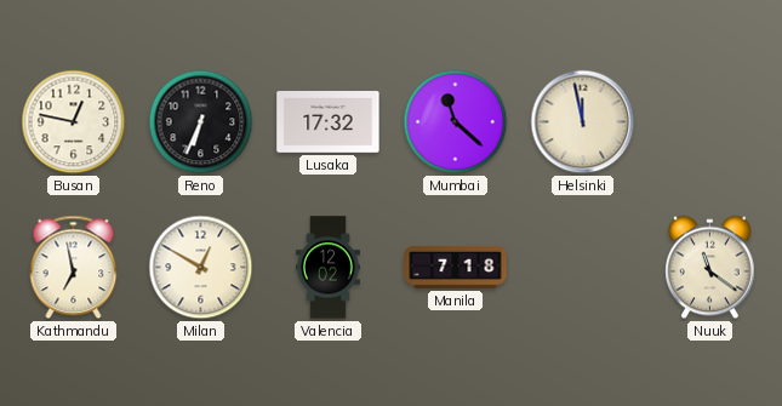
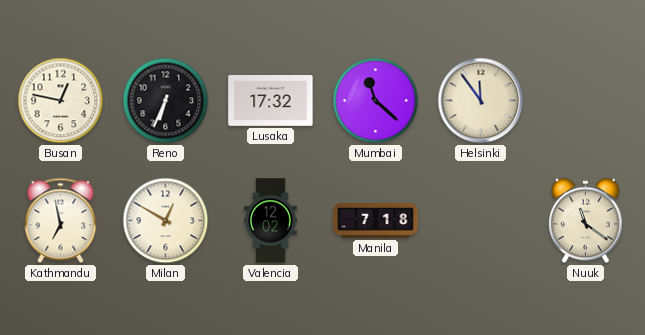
Helsinki: 11:58 -> 11:54 (481, 101)
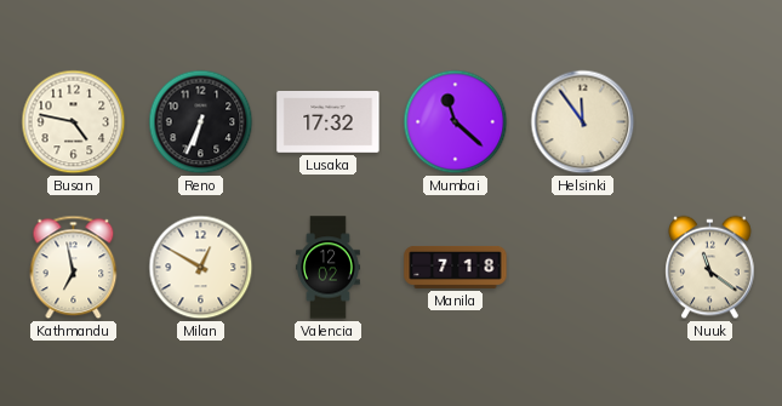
Busan: 12:47 -> 4:47 (74, 122)
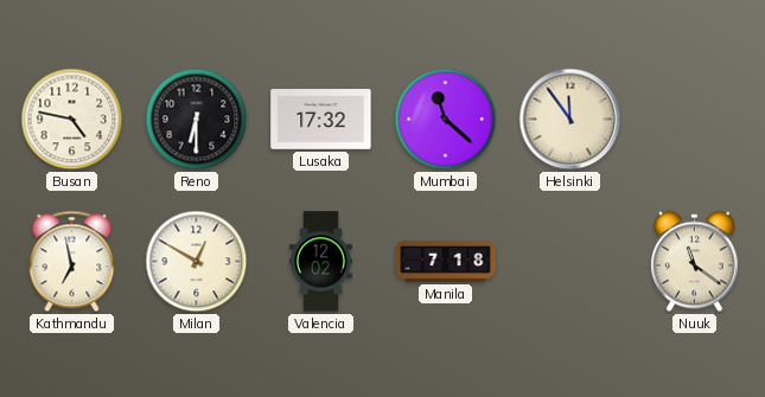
Reno: 6:34 -> 6:30 (197, 120)
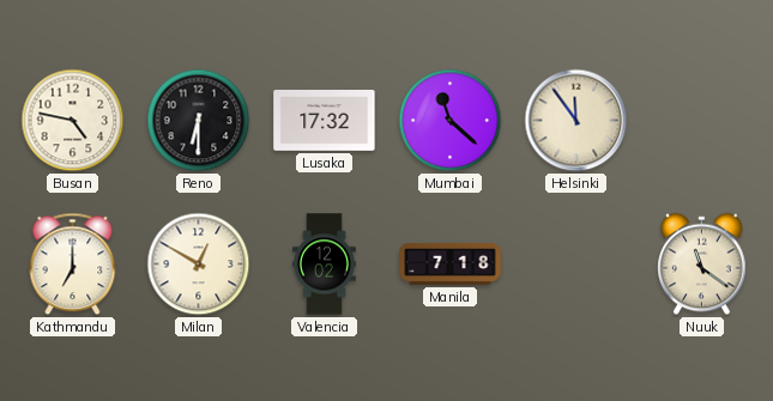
Kathmandu: 6:58 -> 7:00 (73, 265)
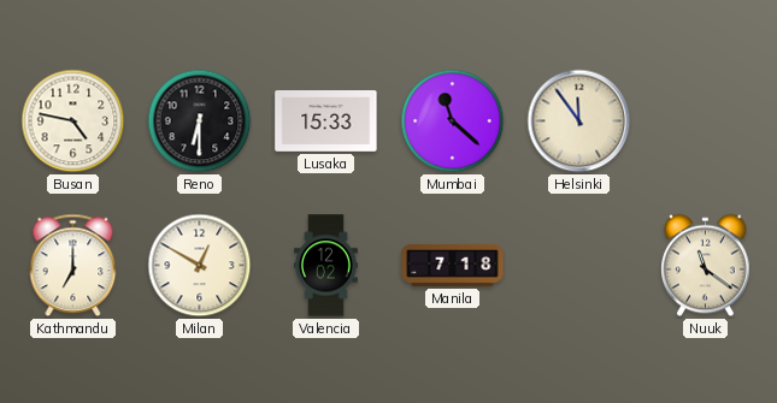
Lusaka: 17:32 -> 15:33 (326, 122)
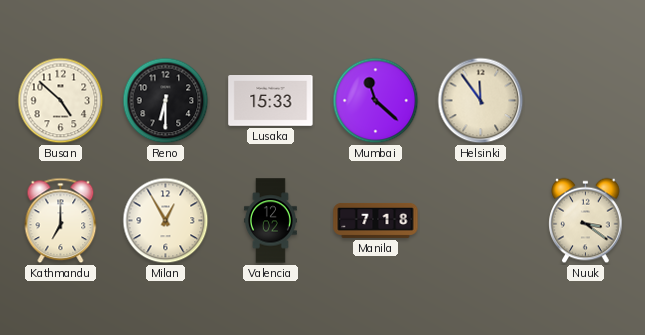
Busan: 4:47 -> 4:52 (61, 101)
Milan: 12:50 -> 12:55 (166, 221)
Nuuk: 11:21 -> 3:21 (586, 221)
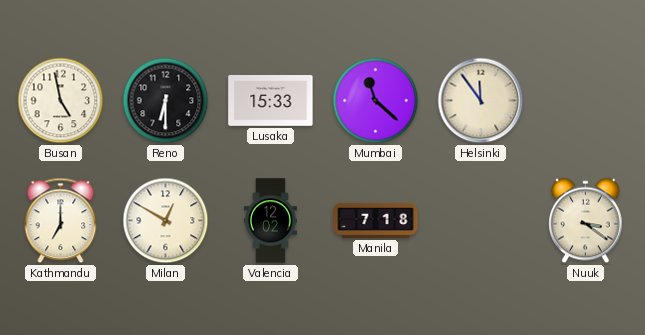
Busan: 4:52 -> 4:58 (61, 101)
Milan: 12:55 -> 12:50 (166, 221)
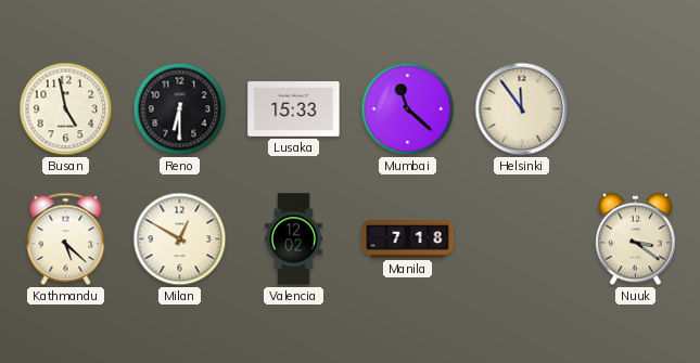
Kathmandu: 7:00 -> 5:22 (66, 239)
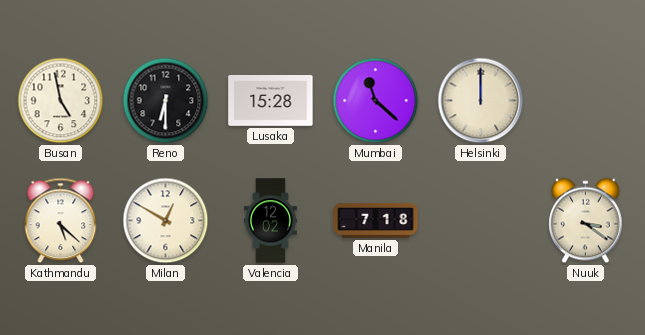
Lusaka: 15:33 -> 15:28 (271, 101)
Helsinki: 11:54 -> 12:00 (481, 101)
